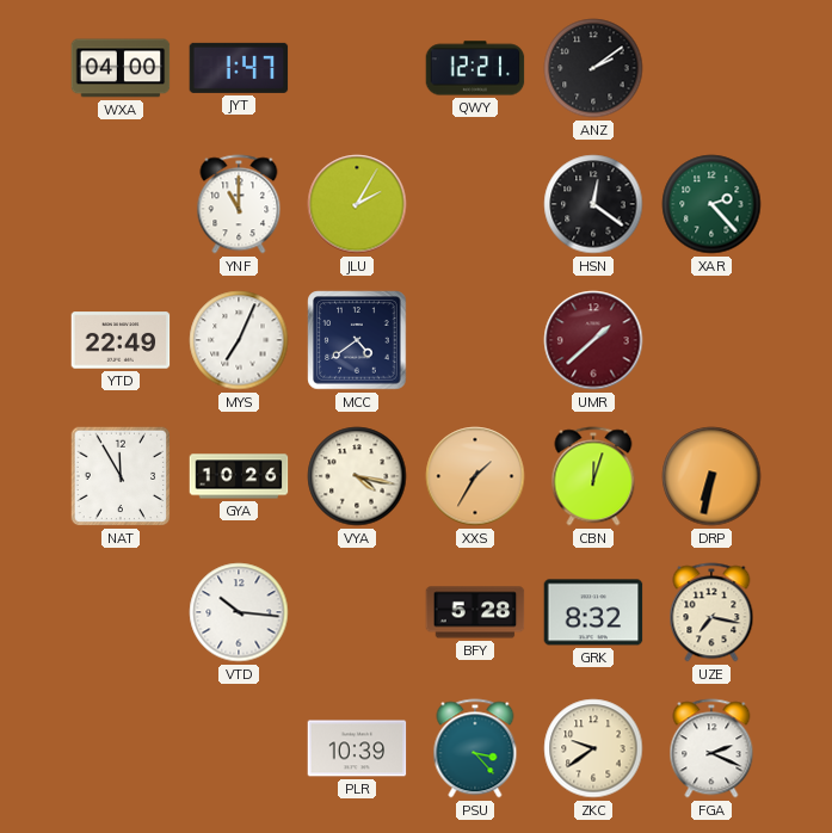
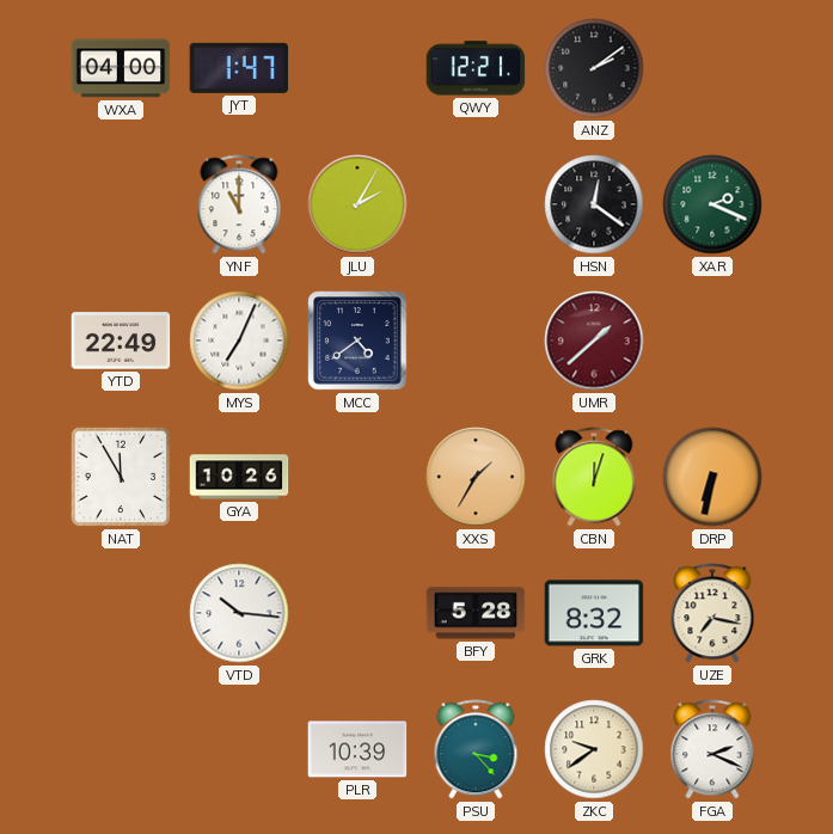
XAR: 2:23 -> 2:19 (712, 204)
VYA: 4:17 -> none (357, 476)
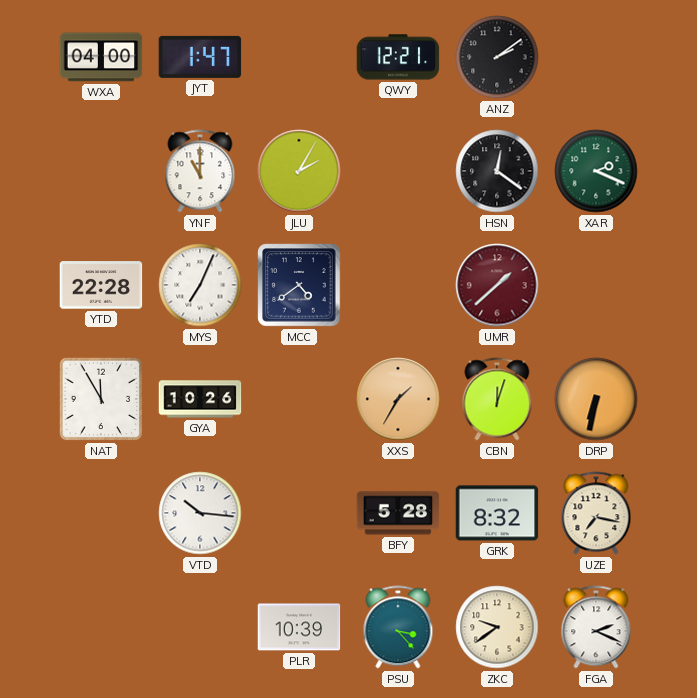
YTD: 22:49 -> 22:28 (101, 285)
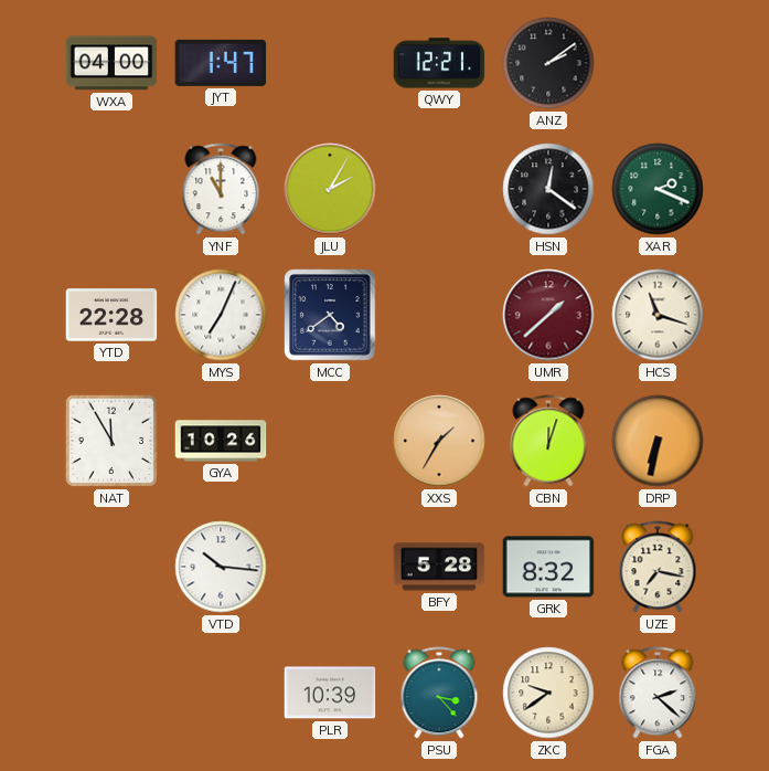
HCS: none -> 11:18 (658, 315)
FGA: 2:19 -> 2:22 (658, 693)
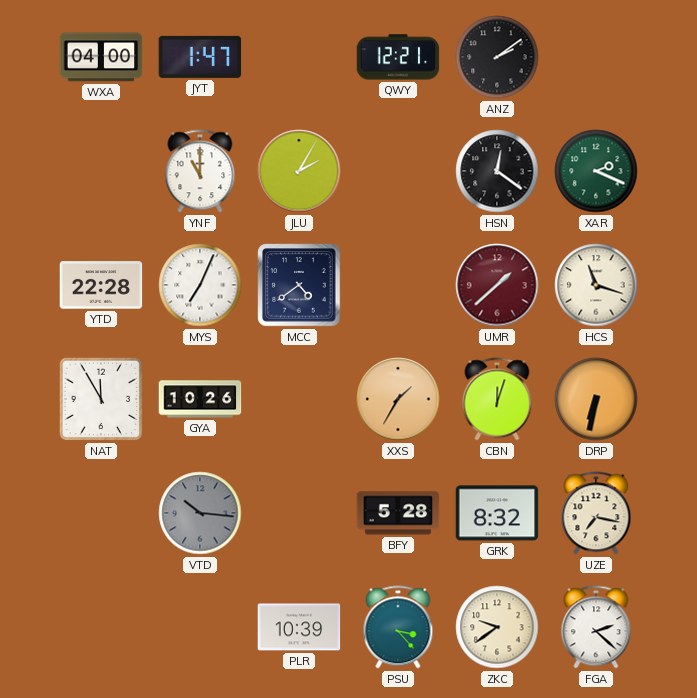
VTD dial: white -> grey (200, 513)
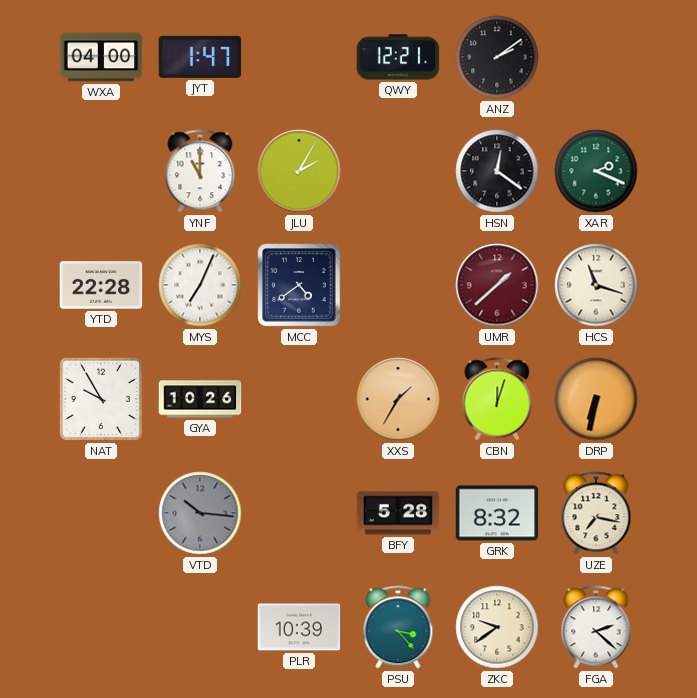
NAT: 11:55 -> 9:55 (101, 399)
